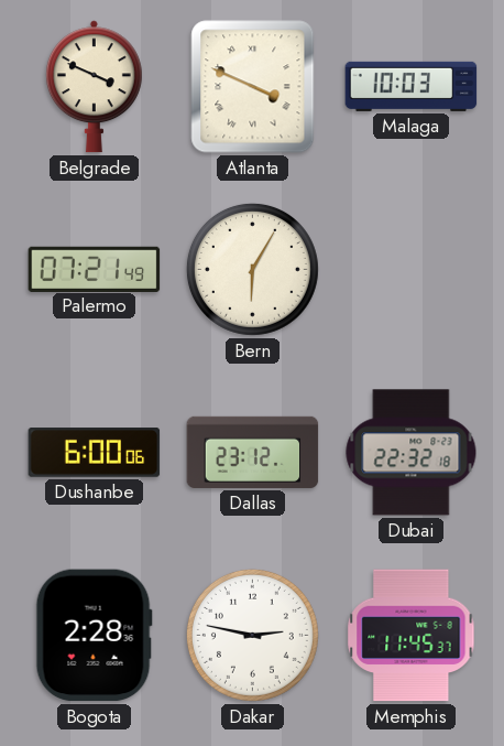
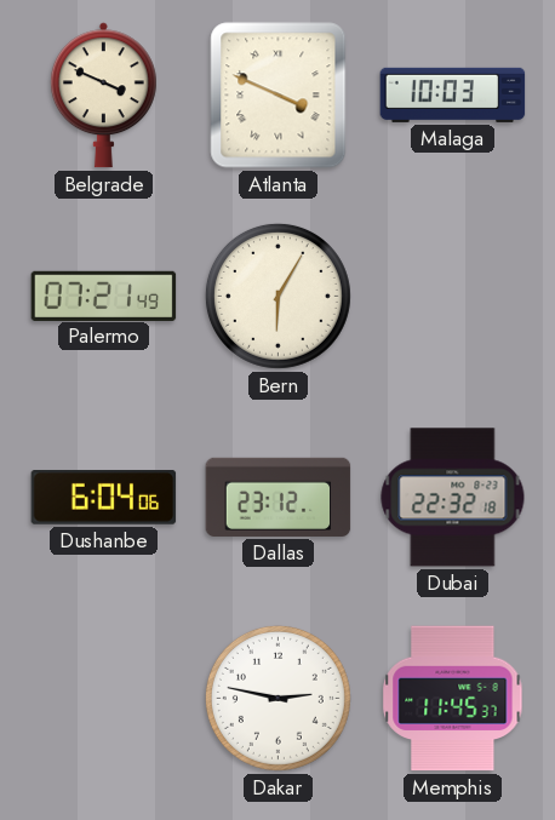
Dushanbe: 6:00 -> 6:04 (104, 498)
Bogota: 2:28 -> none (94, 636)
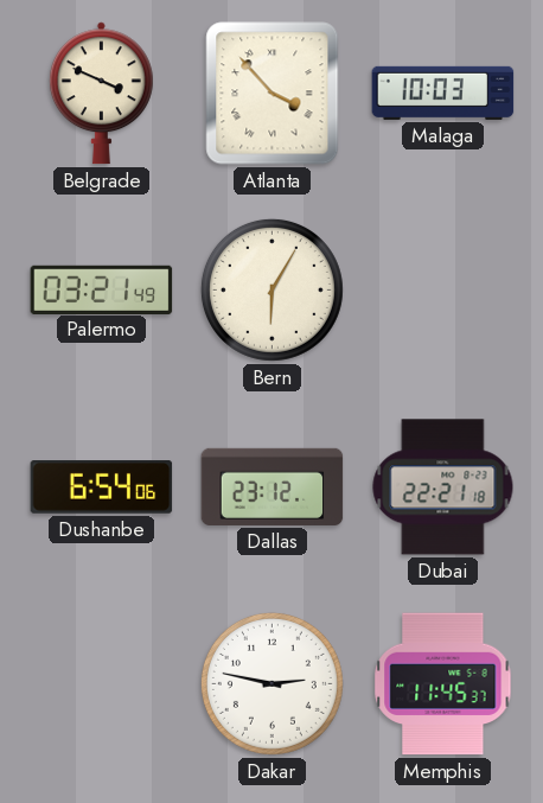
Atlanta: 3:49 -> 3:53 (273, 94)
Palermo: 07:21 -> 03:21 (102, 289)
Dushanbe: 6:04 -> 6:54 (102, 487)
Dubai: 22:32 -> 22:21 (443, 487)
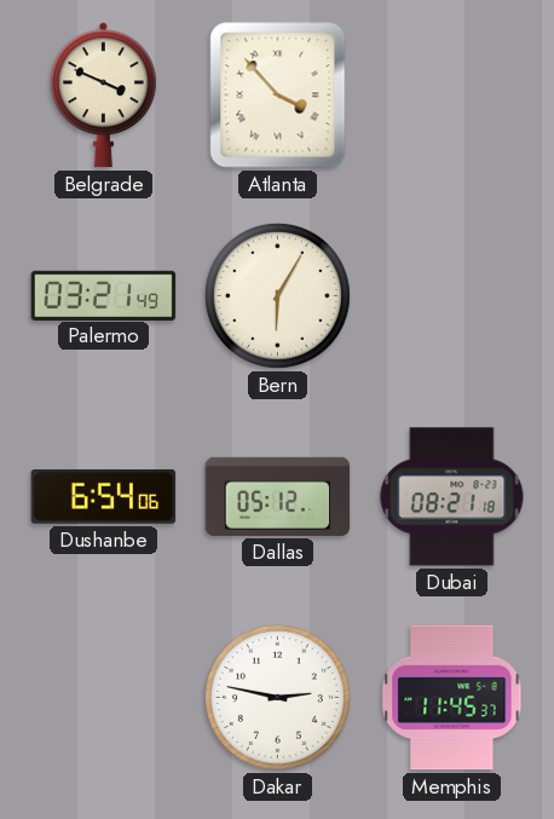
Malaga: 10:03 -> none (443, 93)
Dallas: 23:12 -> 05:12 (278, 496)
Dubai: 22:21 -> 08:21 (452, 497)
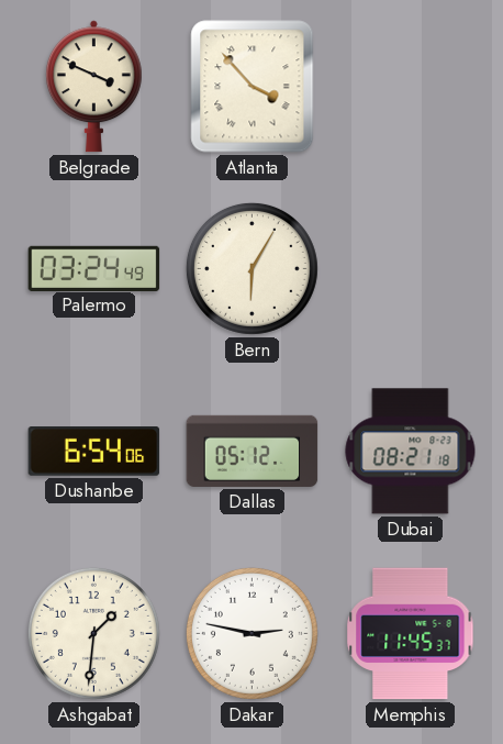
Palermo: 03:21 -> 03:24 (94, 268)
Ashgabat: none -> 1:31 (93, 633)
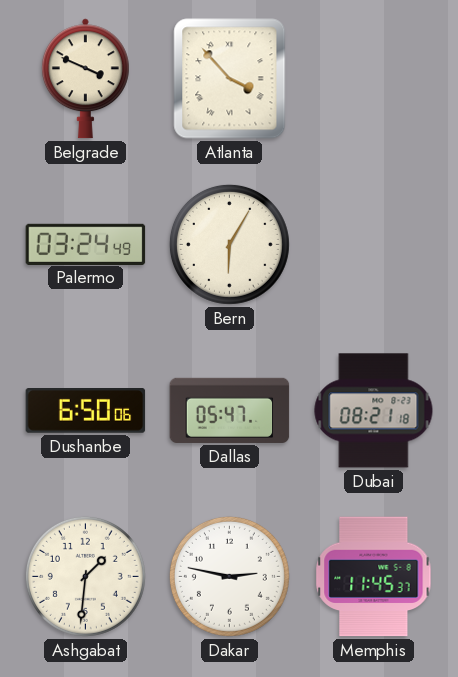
Dushanbe: 6:54 -> 6:50 (86, 411)
Dallas: 05:12 -> 05:47 (230, 410)
